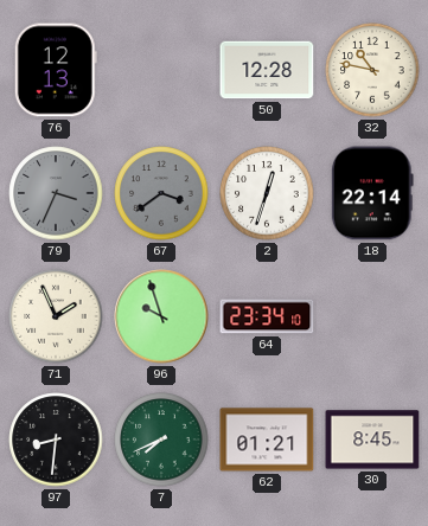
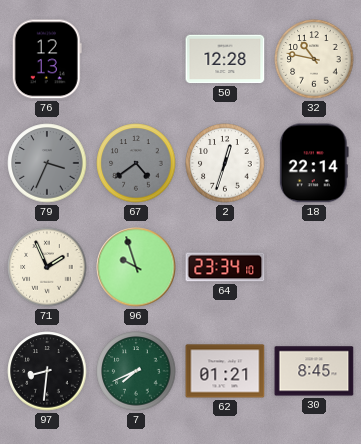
67: 3:39 -> 4:39 (136, 163)
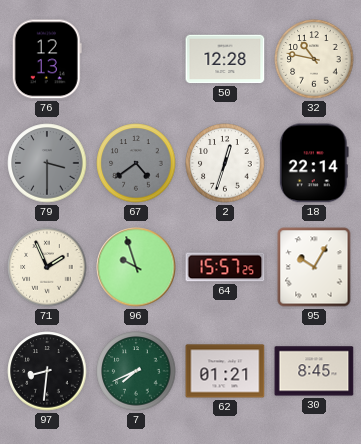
79: 3:34 -> 3:30 (47, 163)
64: 23:34 -> 15:57 (225, 267)
95: none -> 10:05 (314, 267)
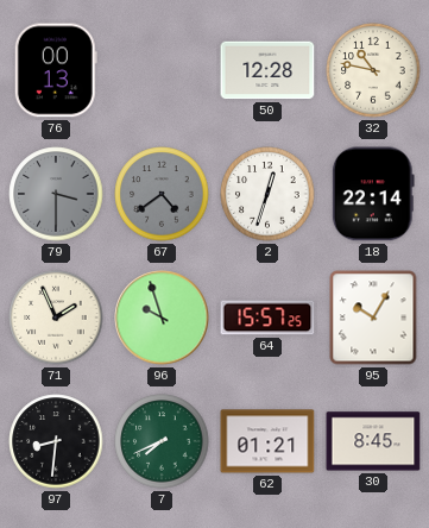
76: 12:13 -> 00:13 (56, 70)
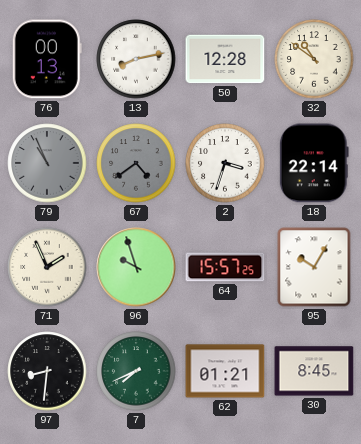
13: none -> 8:13 (136, 59)
32: 10:47 -> 10:51 (314, 59)
79: 3:30 -> 10:56 (47, 163)
2: 12:33 -> 3:33 (225, 163)
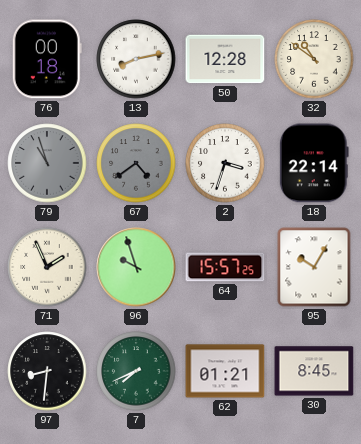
76: 00:13 -> 00:18 (47, 59)
79: 10:56 -> 10:57 (47, 163)
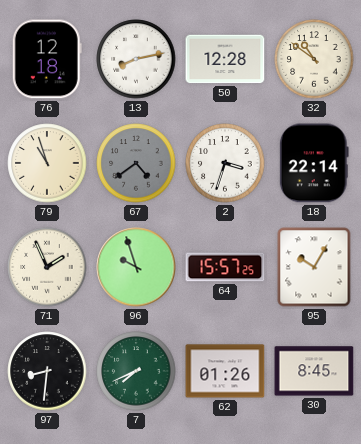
76: 00:18 -> 12:18 (47, 59)
79 dial: grey -> cream (47, 163)
62: 01:21 -> 01:26 (225, 371)
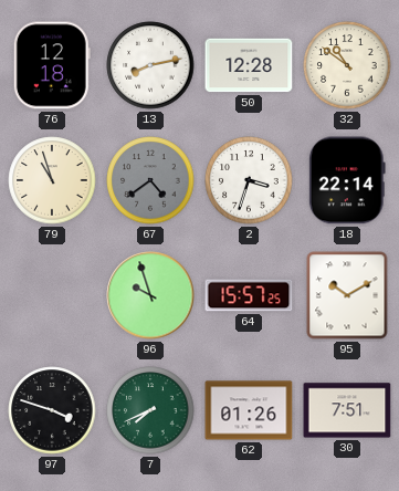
71: 1:56 -> none (47, 267)
95: 10:05 -> 10:10 (347, 295)
97: 8:31 -> 3:48 (52, 410)
30: 8:45 -> 7:51 (347, 410)
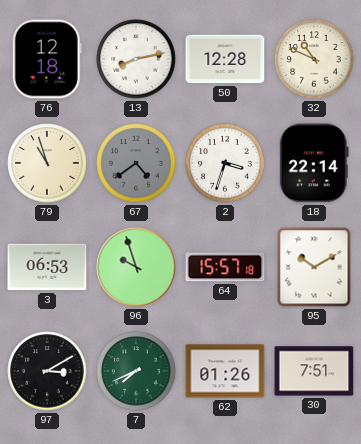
32: 10:51 -> 10:49 (314, 59)
3: none -> 06:53 (47, 267)
64: 15:57:25 -> 15:57:18 (225, 267)
97: 3:48 -> 3:10 (47, 371)
